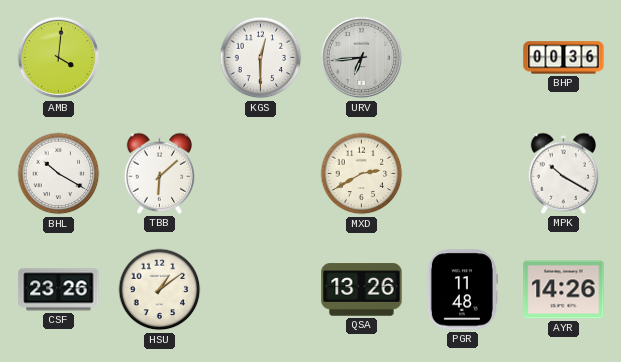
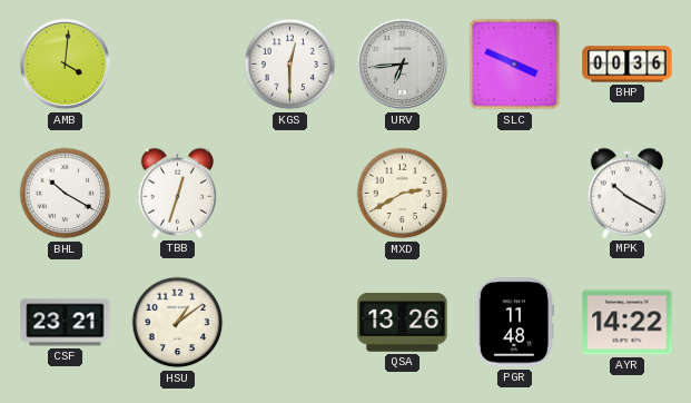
SLC: none -> 3:49 (515, 65)
TBB: 6:08 -> 12:33 (178, 193)
CSF: 23:26 -> 23:21 (66, 323)
AYR: 14:26 -> 14:22 (628, 323)
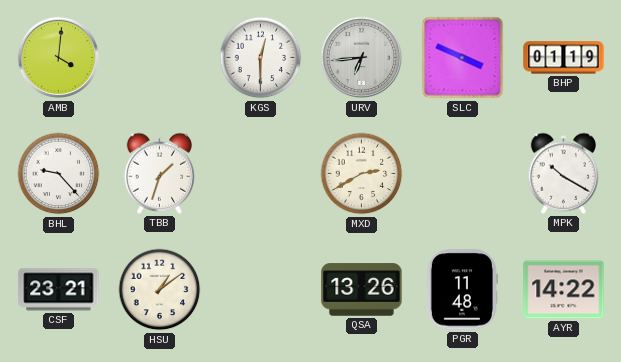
BHP: 00:36 -> 01:19 (564, 58)
BHL: 10:20 -> 9:23 (59, 174)
TBB: 12:33 -> 1:33 (160, 173)
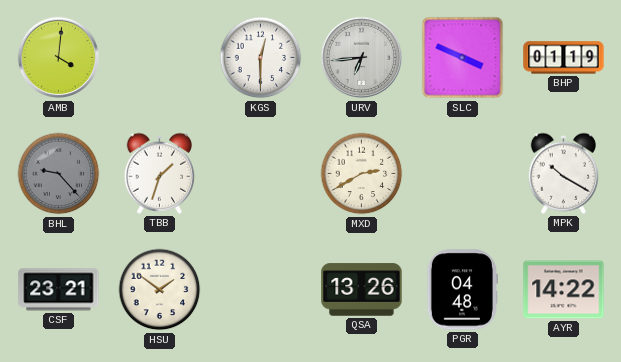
BHL dial: white -> grey (59, 174)
HSU: 1:09 -> 1:51 (160, 290)
PGR: 11:48 -> 04:48 (462, 290)
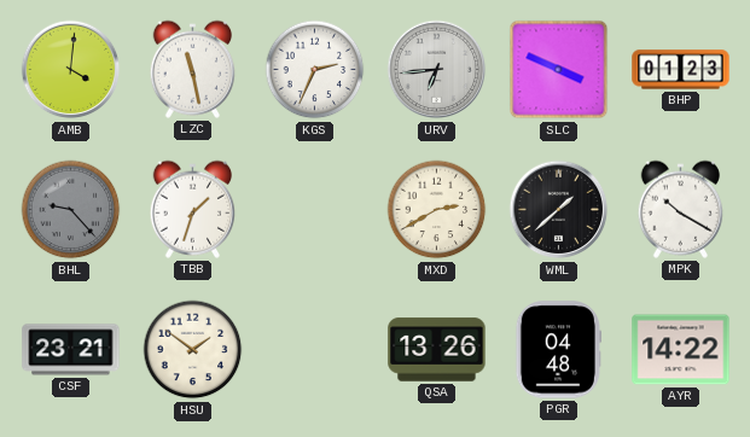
LZC: none -> 11:28 (193, 69)
KGS: 12:30 -> 2:34 (315, 70)
BHP: 01:19 -> 01:23 (681, 70)
WML: none -> 1:38 (559, 210)
